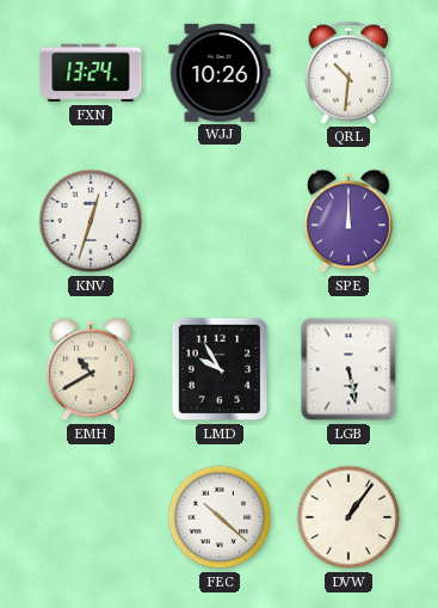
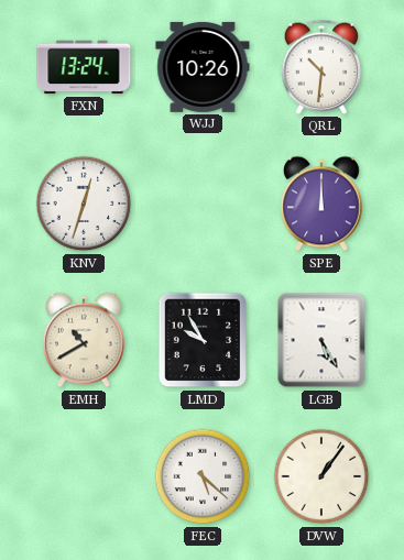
LGB: 5:28 -> 5:25 (321, 340)
FEC: 10:22 -> 5:22 (203, 476)
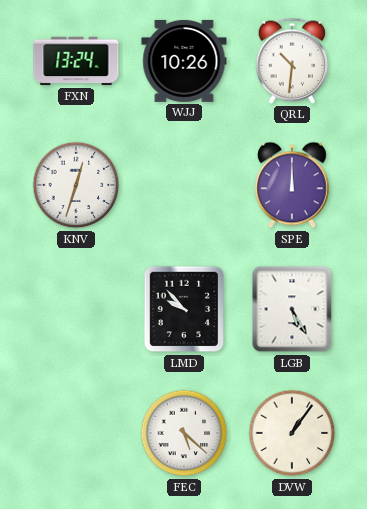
EMH: 10:40 -> none (84, 340)
LMD: 9:55 -> 9:53 (184, 309)
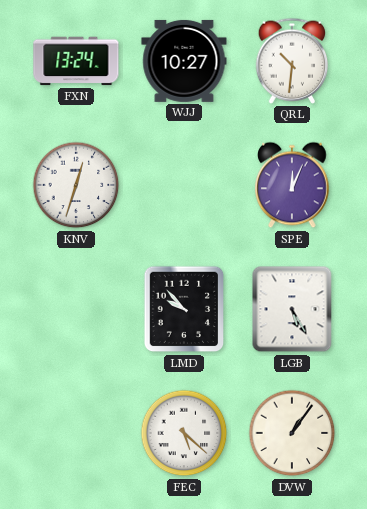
WJJ: 10:26 -> 10:27 (184, 61)
SPE: 12:00 -> 12:04 (292, 185)
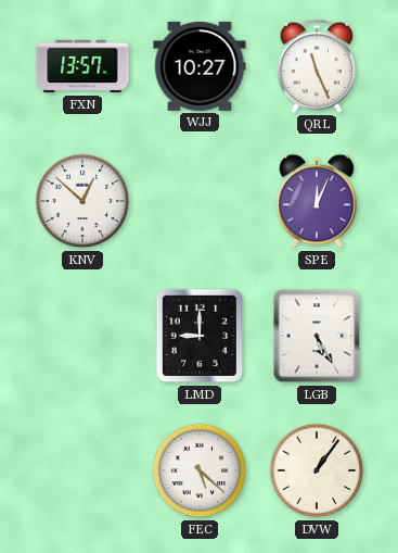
FXN: 13:24 -> 13:57 (82, 66)
QRL: 10:31 -> 11:26 (317, 66)
KNV: 12:33 -> 12:52 (82, 201)
LMD: 9:53 -> 9:00 (200, 336)
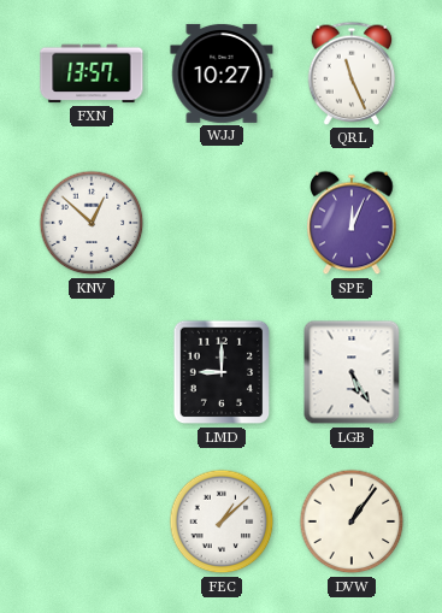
FEC: 5:22 -> 1:08 (222, 521)
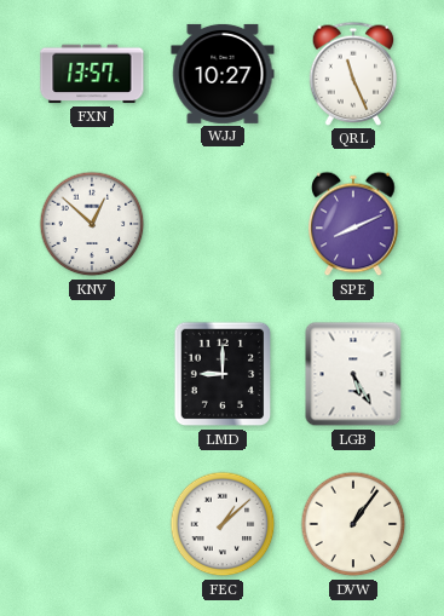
SPE: 12:04 -> 8:11 (353, 224)
